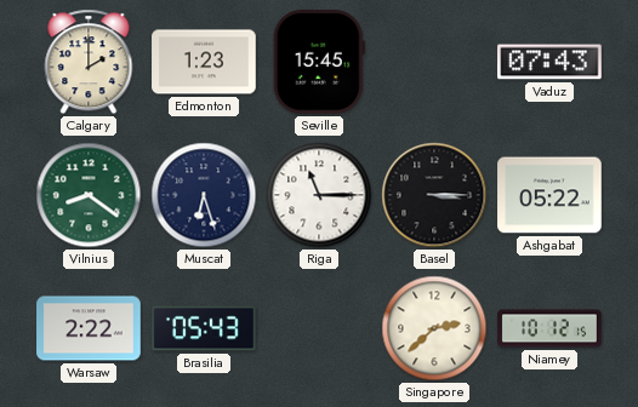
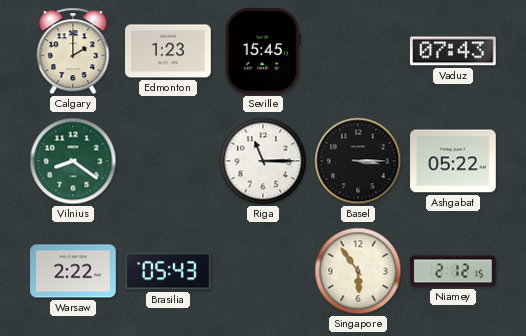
Muscat: 6:27 -> none (204, 195)
Singapore: 2:38 -> 5:54 (358, 271)
Niamey: 10:12 -> 2:12 (453, 271)
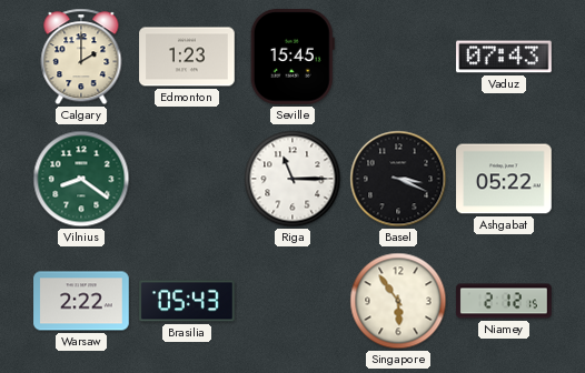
Basel: 3:15 -> 3:19 (398, 179)
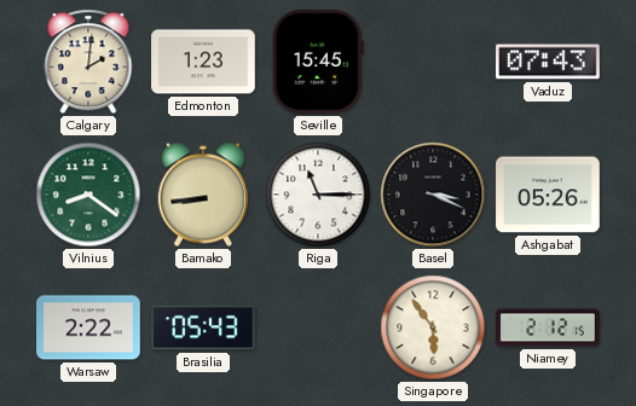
Calgary: 2:00 -> 2:01 (88, 62)
Bamako: none -> 8:44 (203, 195)
Ashgabat: 05:22 -> 05:26 (548, 195)
